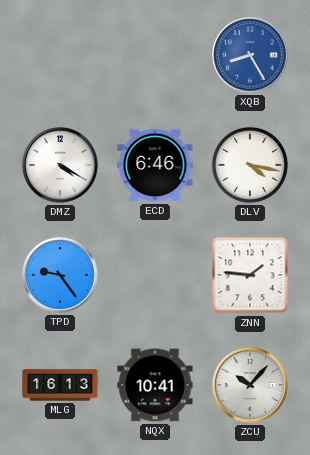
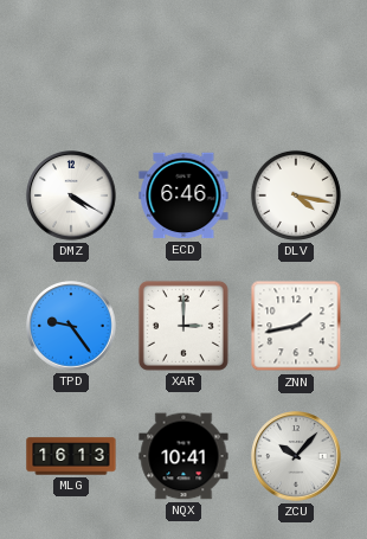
XQB: 8:25 -> none (250, 55)
XAR: none -> 3:00 (183, 326)
ZNN: 1:46 -> 1:43 (296, 326)
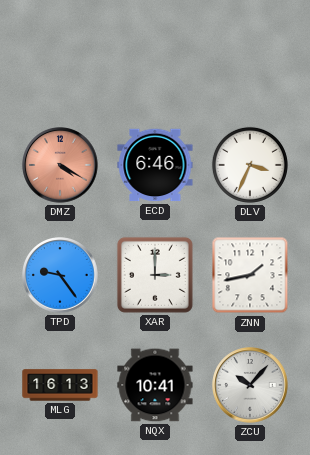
DMZ dial: white -> salmon (60, 165)
DLV: 4:17 -> 3:34 (250, 165)
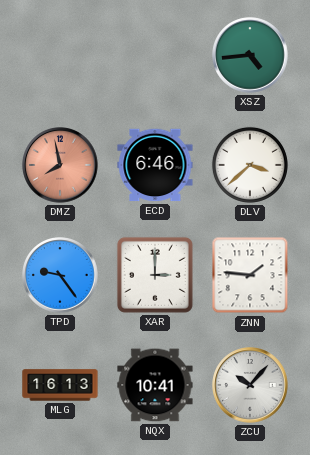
XSZ: none -> 4:44 (250, 55)
DMZ: 4:20 -> 7:58 (60, 165)
DLV: 3:34 -> 3:38 (250, 165)
ZNN: 1:43 -> 1:46 (250, 275)
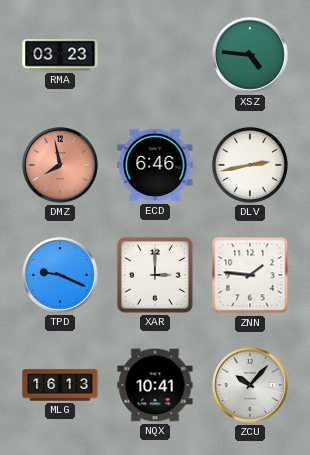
RMA: none -> 03:23 (60, 55)
XSZ: 4:44 -> 4:46 (250, 55)
DLV: 3:38 -> 2:43 (250, 165)
TPD: 9:24 -> 9:19 (60, 275)
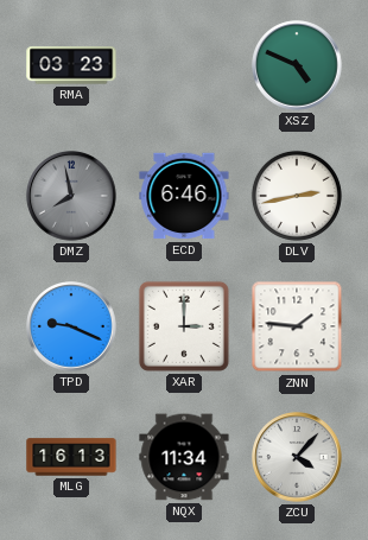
XSZ: 4:46 -> 4:49 (297, 65)
DMZ dial: salmon -> grey (71, 196)
NQX: 10:41 -> 11:34 (184, 457)
ZCU: 10:07 -> 4:07 (297, 457)
